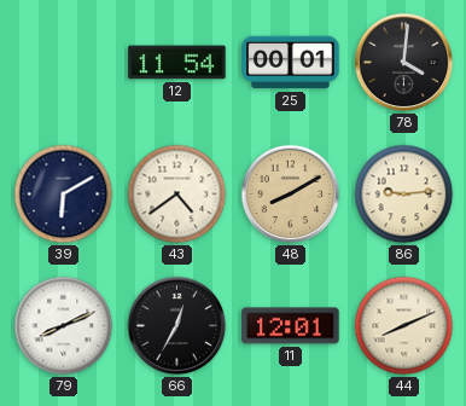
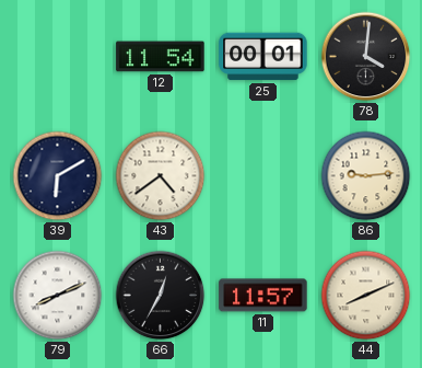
48: 8:10 -> none (291, 195)
11: 12:01 -> 11:57 (263, 296)
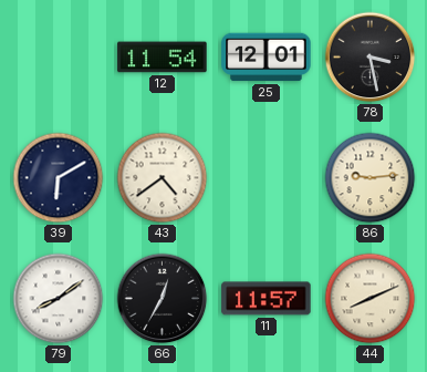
25: 00:01 -> 12:01 (267, 58)
78: 4:01 -> 3:28 (371, 58)
79: 8:11 -> 8:09 (59, 299)
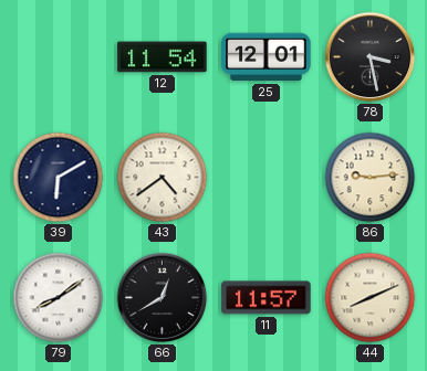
66: 12:35 -> 12:40 (163, 298)
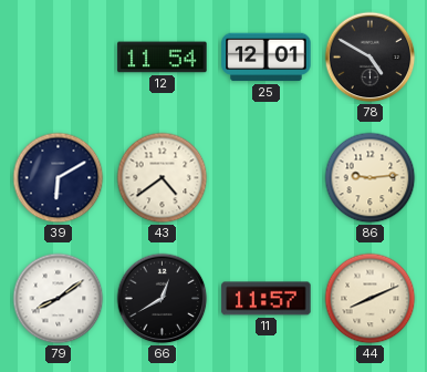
78: 3:28 -> 4:50 (371, 58)
